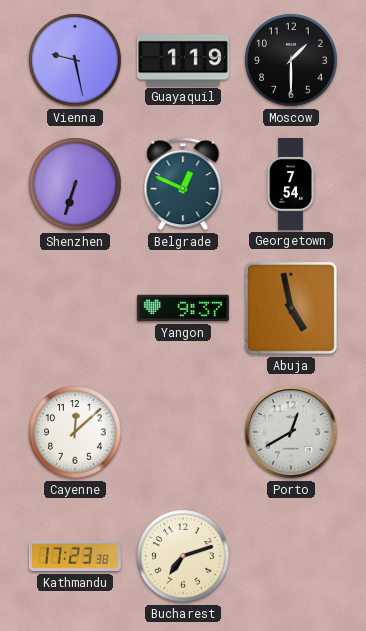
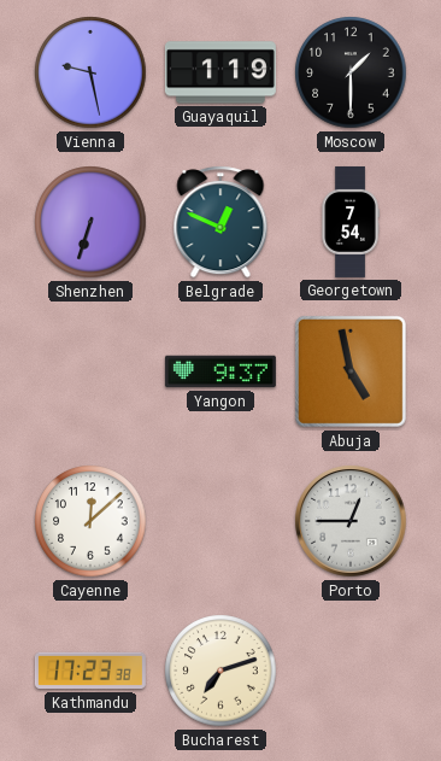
Porto: 12:40 -> 12:45 (351, 521)
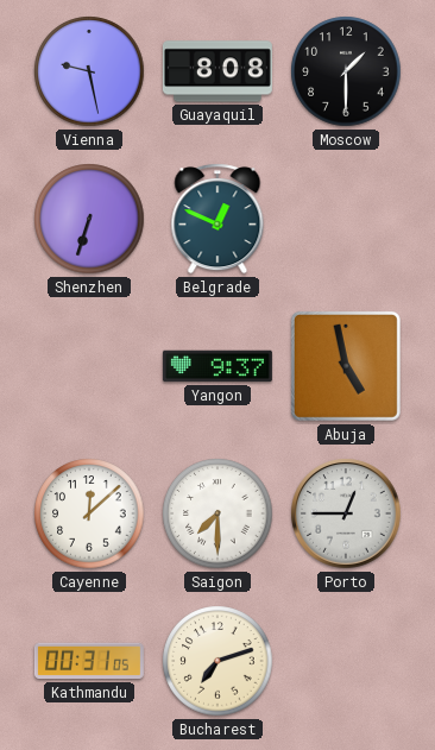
Guayaquil: 1:19 -> 8:08 (218, 71)
Georgetown: 7:54 -> none (351, 222)
Saigon: none -> 7:30 (218, 513)
Kathmandu: 17:23 -> 00:31 (89, 661)
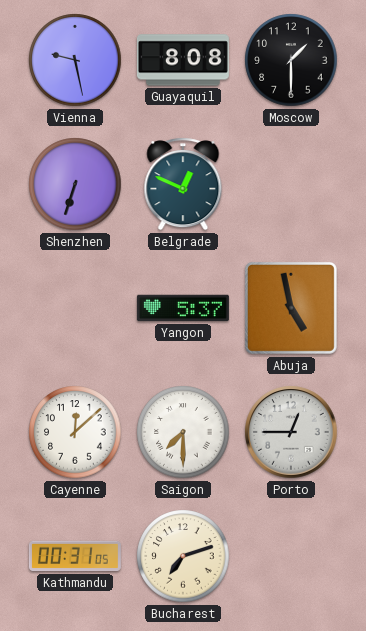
Yangon: 9:37 -> 5:37 (183, 308)
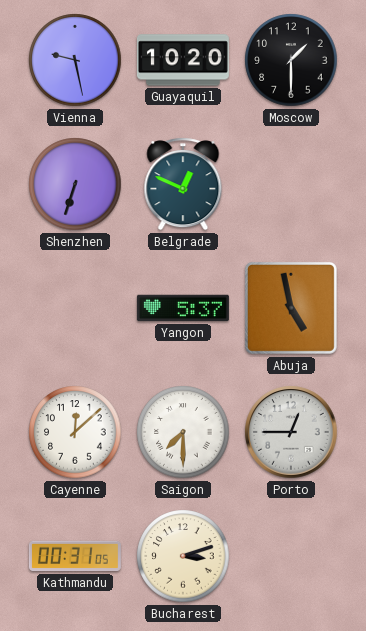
Guayaquil: 8:08 -> 10:20 (183, 60)
Bucharest: 7:12 -> 3:12 (183, 556)
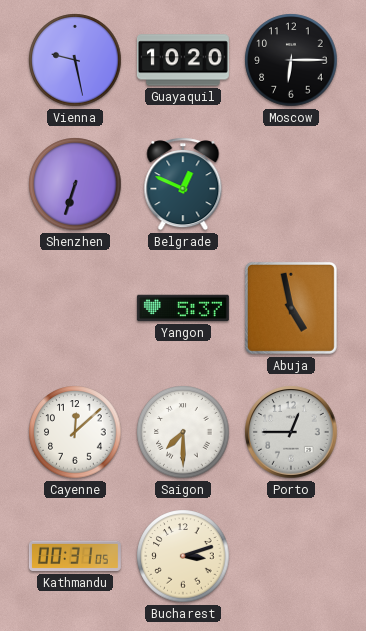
Moscow: 1:30 -> 6:15 (291, 60)
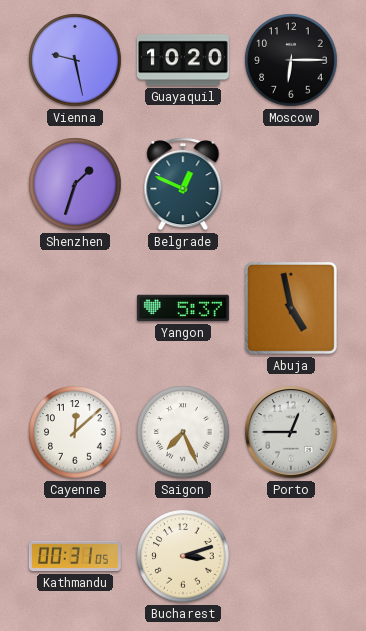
Shenzhen: 6:33 -> 1:33 (75, 184)
Saigon: 7:30 -> 7:26 (183, 432)
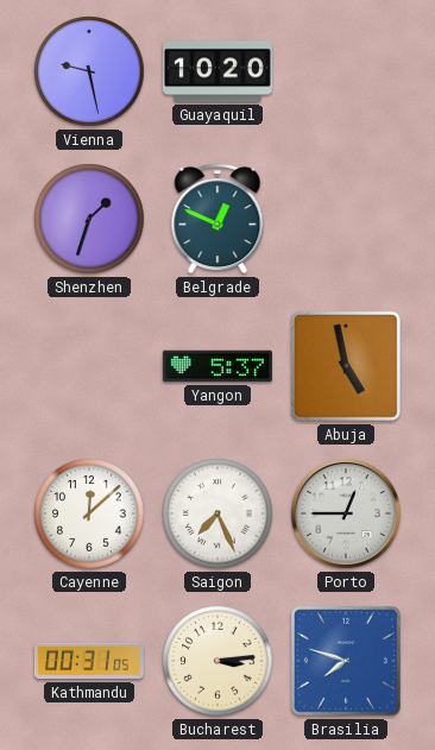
Moscow: 6:15 -> none (291, 60)
Bucharest: 3:12 -> 3:14 (218, 661)
Brasilia: none -> 7:48 (346, 661)
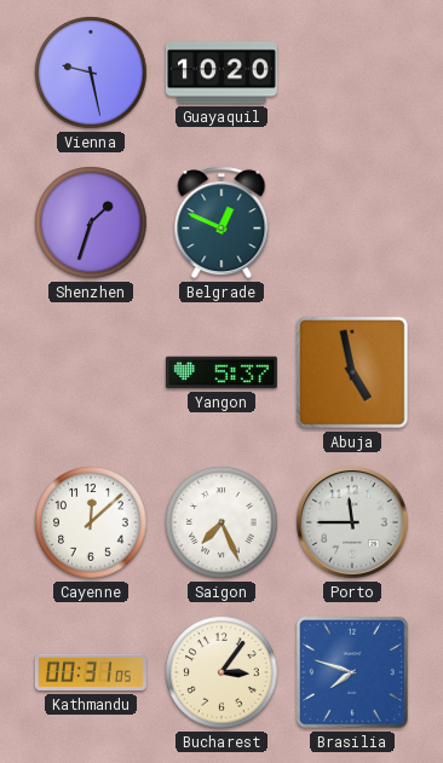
Porto: 12:45 -> 11:45 (352, 522)
Bucharest: 3:14 -> 3:06 (221, 672)
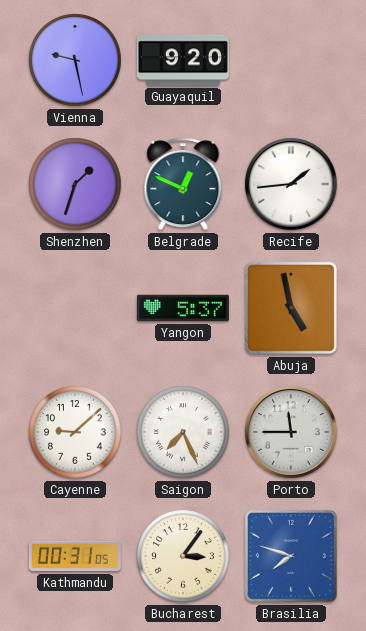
Guayaquil: 10:20 -> 9:20 (183, 60)
Recife: none -> 1:44 (291, 184)
Cayenne: 12:08 -> 9:08 (75, 432)
